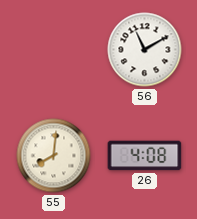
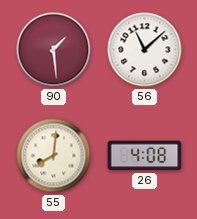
90: none -> 1:29 (54, 50)
56: 11:10 -> 11:08 (145, 50)
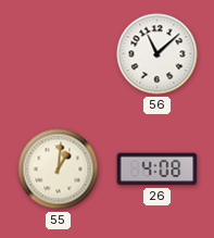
90: 1:29 -> none (54, 50)
55: 8:01 -> 1:01 (59, 170)
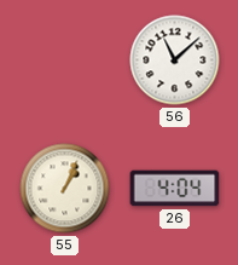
55: 1:01 -> 1:04 (65, 189)
26: 4:08 -> 4:04 (175, 189)
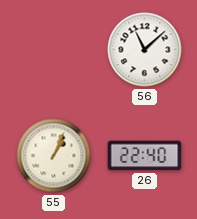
26: 4:04 -> 22:40 (145, 156)
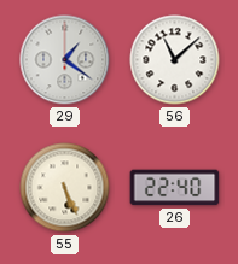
29: none -> 1:21 (65, 60)
55: 1:04 -> 5:26 (65, 188)
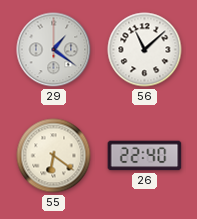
55: 5:26 -> 6:21 (54, 156)
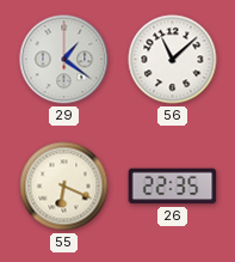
55: 6:21 -> 6:19 (64, 187)
26: 22:40 -> 22:35 (173, 187)
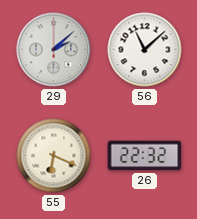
29: 1:21 -> 2:08 (54, 50)
26: 22:35 -> 22:32 (145, 156)
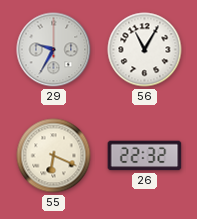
29: 2:08 -> 9:35 (54, 50)
56: 11:08 -> 11:05 (145, 50)
